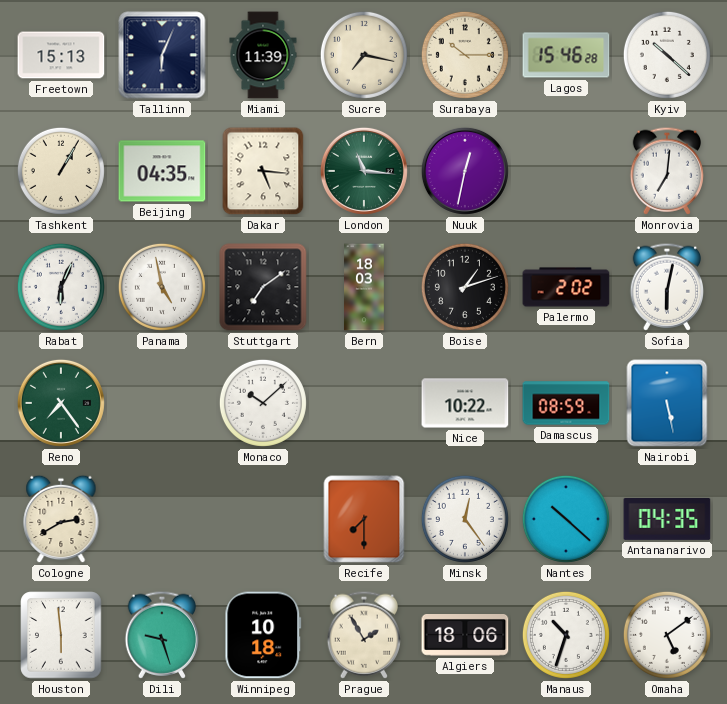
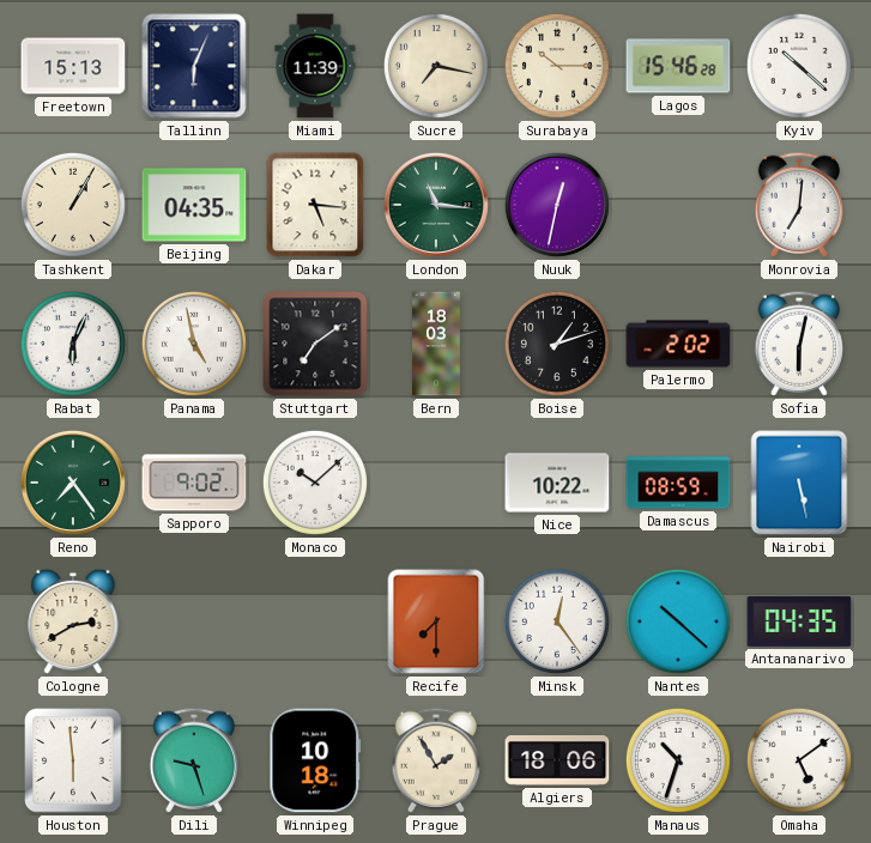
Sapporo: none -> 9:02 (194, 483)
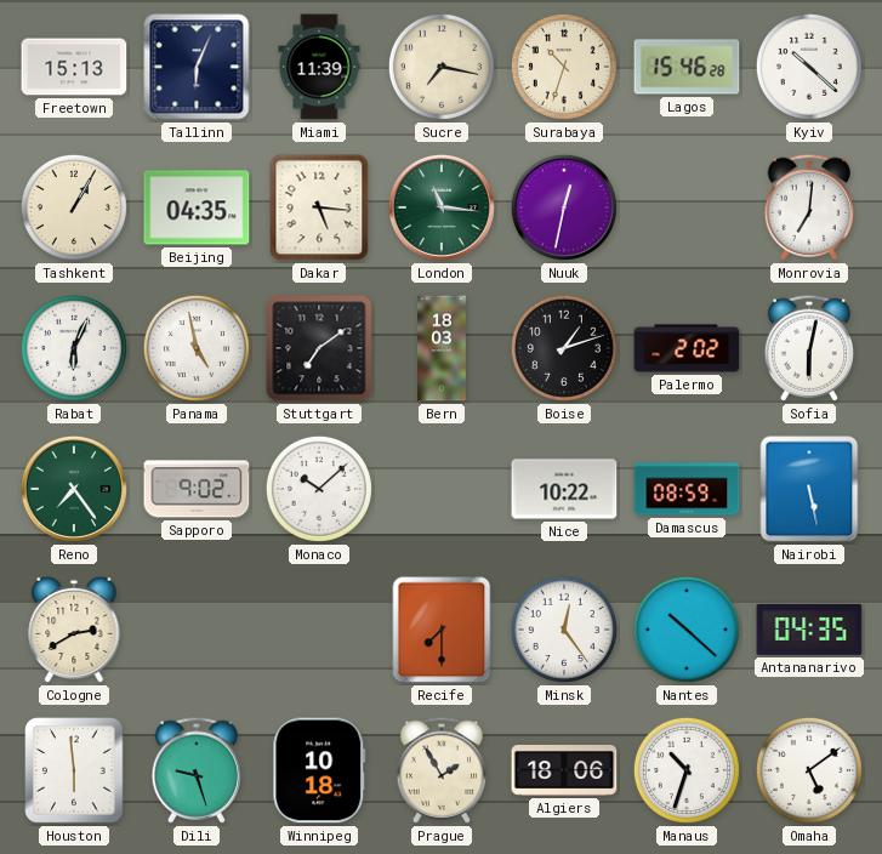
Surabaya: 10:15 -> 10:33 (564, 67)
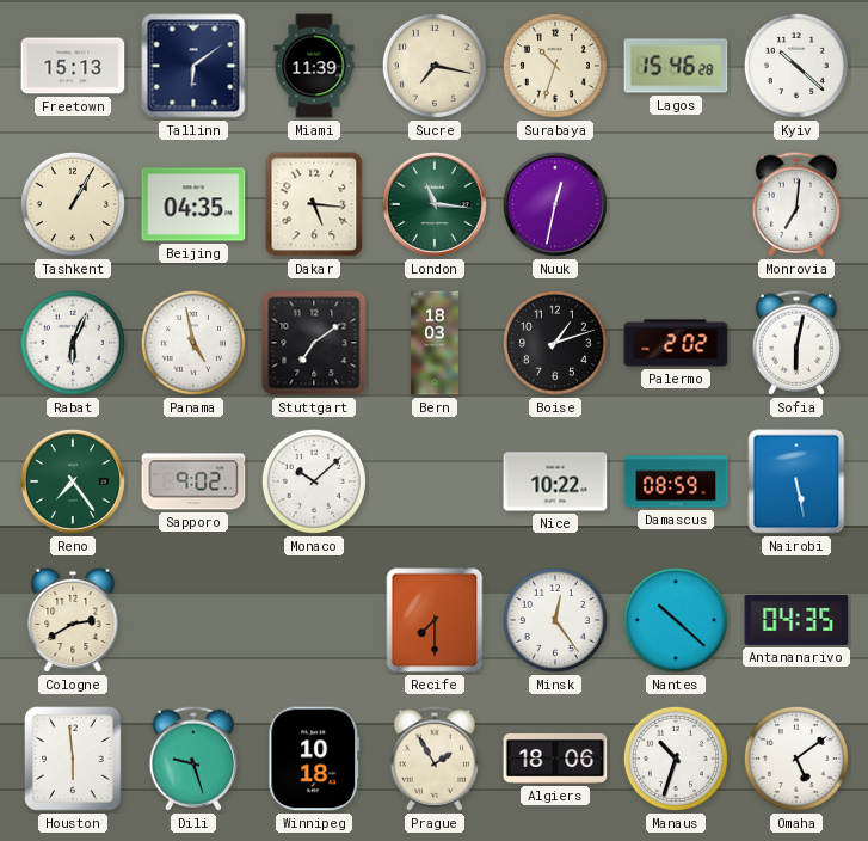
Tallinn: 6:04 -> 6:09 (193, 66)
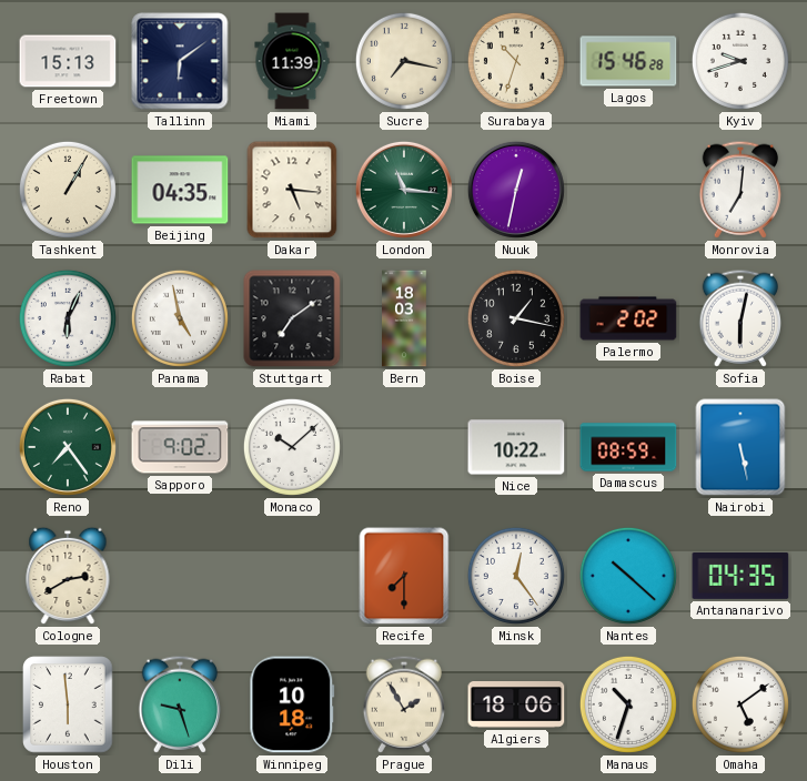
Kyiv: 10:22 -> 9:42 (740, 61)
Boise: 1:12 -> 1:17 (516, 318)
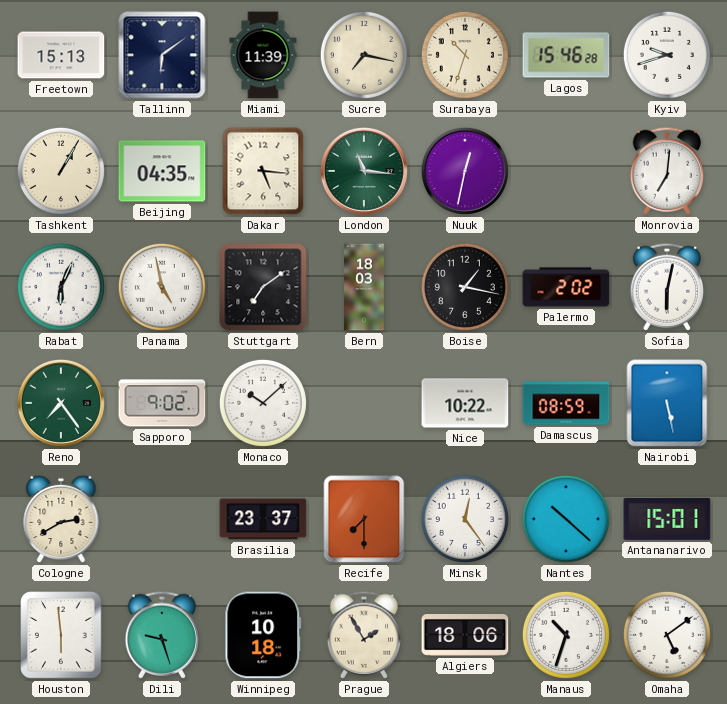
Brasilia: none -> 23:37 (263, 519)
Antananarivo: 04:35 -> 15:01 (667, 519)
